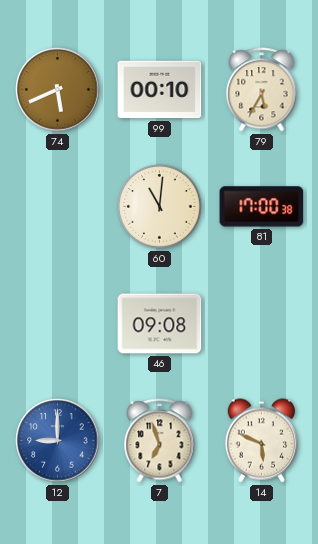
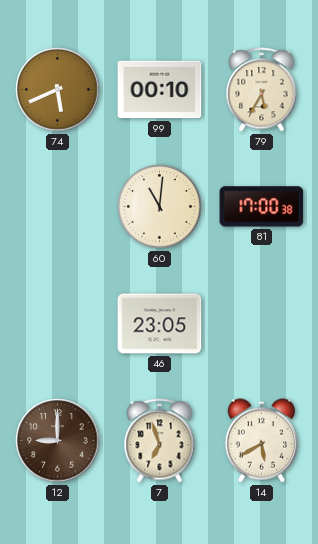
46: 09:08 -> 23:05 (160, 324)
12 dial: blue -> brown (58, 441)
14: 5:49 -> 5:40 (262, 441)
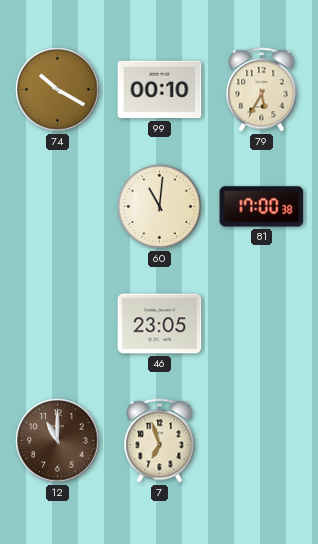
74: 5:41 -> 10:20 (58, 90)
12: 9:00 -> 11:00 (58, 441)
14: 5:40 -> none (262, 441)
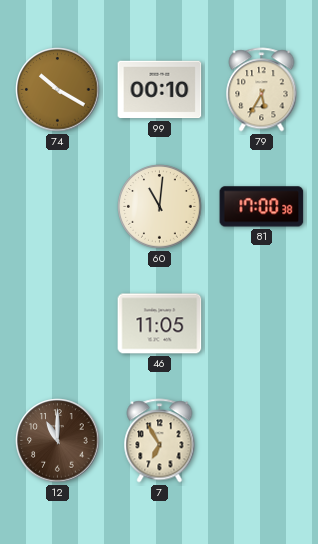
46: 23:05 -> 11:05 (160, 324)
7: 6:57 -> 6:55 (160, 441)
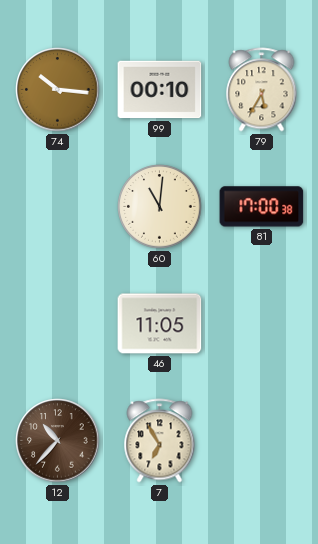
74: 10:20 -> 10:16 (58, 90)
12: 11:00 -> 10:37 (58, 441)
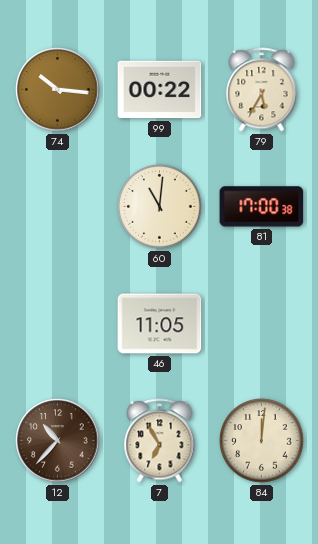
99: 00:10 -> 00:22 (160, 90)
84: none -> 12:01 (262, 441)
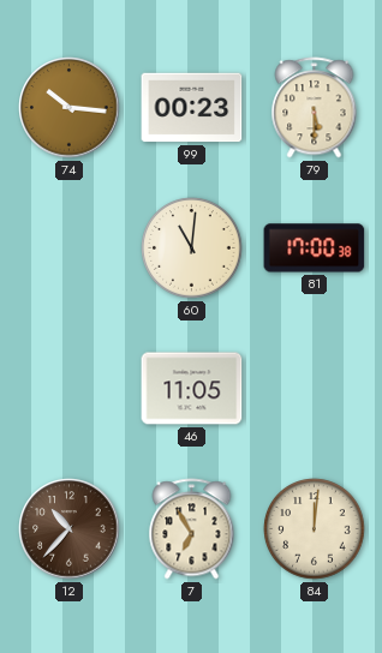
99: 00:22 -> 00:23 (192, 108)
79: 5:35 -> 5:30 (315, 108)
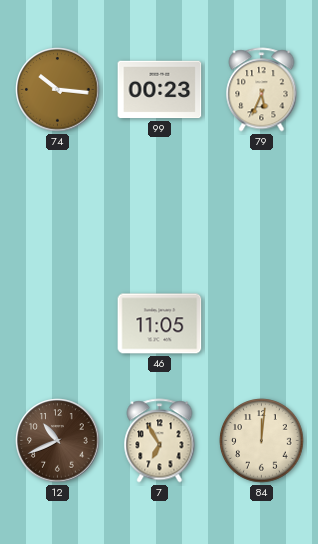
79: 5:30 -> 5:34 (262, 90)
60: 11:01 -> none (192, 248)
81: 17:00 -> none (315, 248)
12: 10:37 -> 10:41 (58, 441)
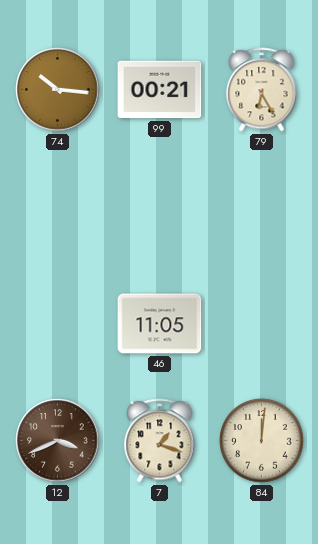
99: 00:23 -> 00:21 (160, 90)
79: 5:34 -> 6:25 (262, 90)
12: 10:41 -> 3:41 (58, 441)
7: 6:55 -> 1:18 (160, 441)
